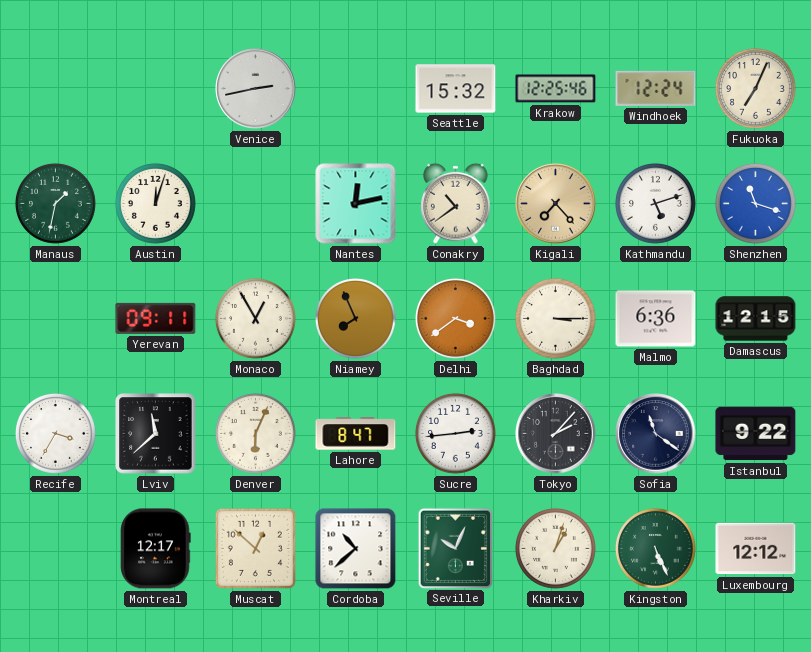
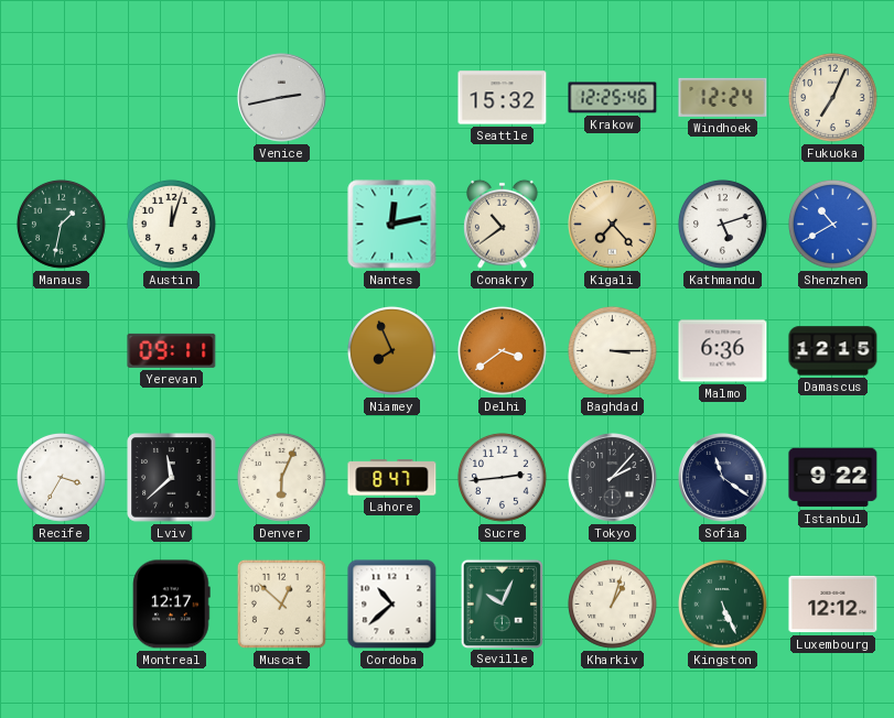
Shenzhen: 11:18 -> 10:40 (833, 225)
Monaco: 12:55 -> none (256, 319)
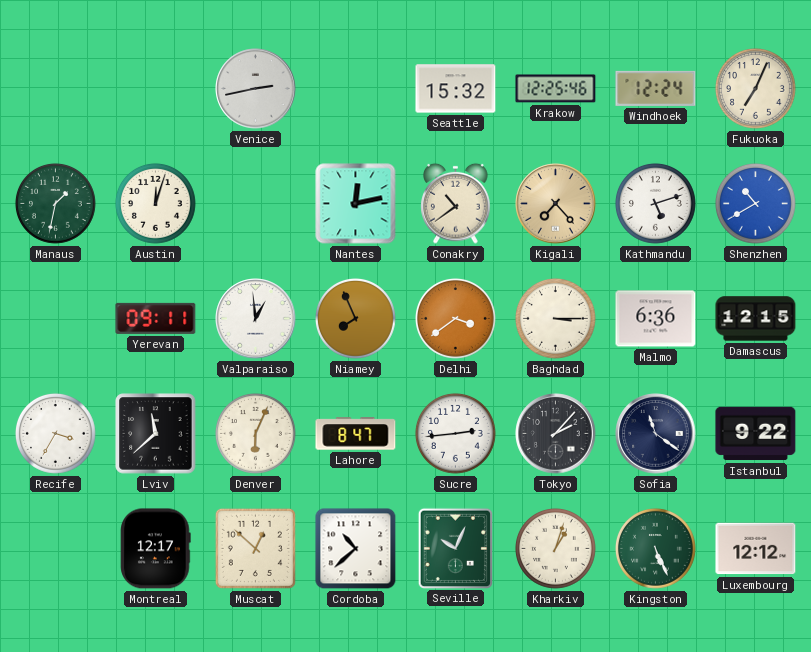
Valparaiso: none -> 12:59 (256, 319)
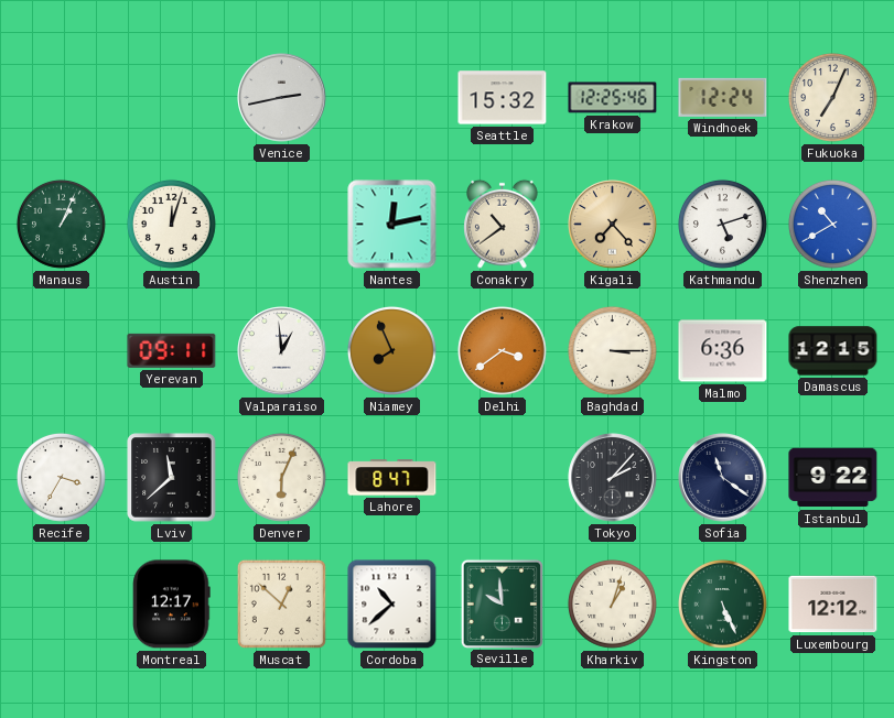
Manaus: 1:32 -> 1:04 (62, 225)
Sucre: 2:44 -> none (456, 434)
Seville: 10:04 -> 9:59 (502, 603)
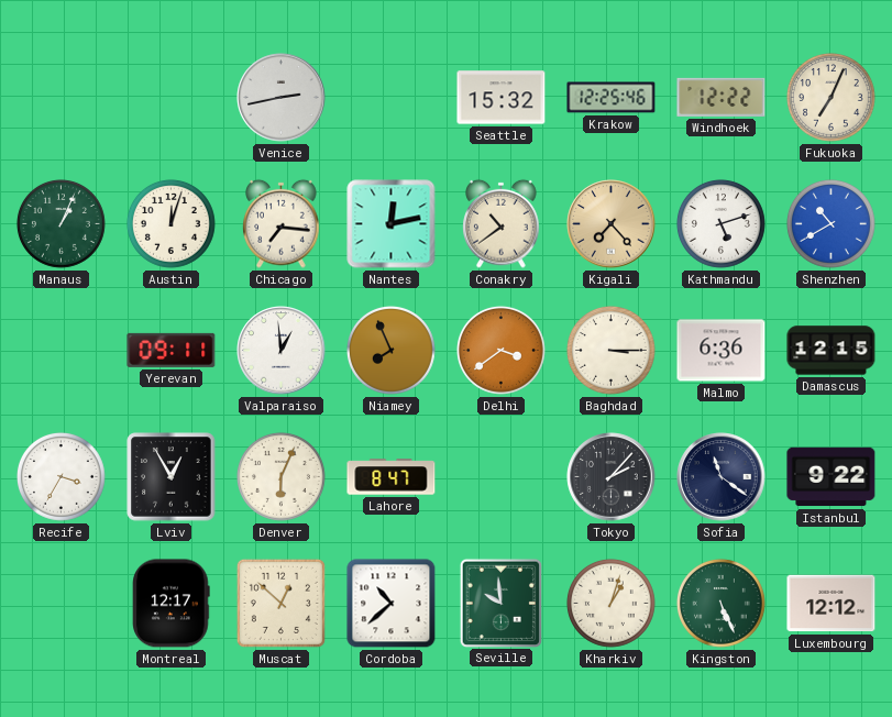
Windhoek: 12:24 -> 12:22 (722, 97)
Chicago: none -> 7:16 (282, 223)
Lviv: 11:38 -> 12:55 (172, 477)
